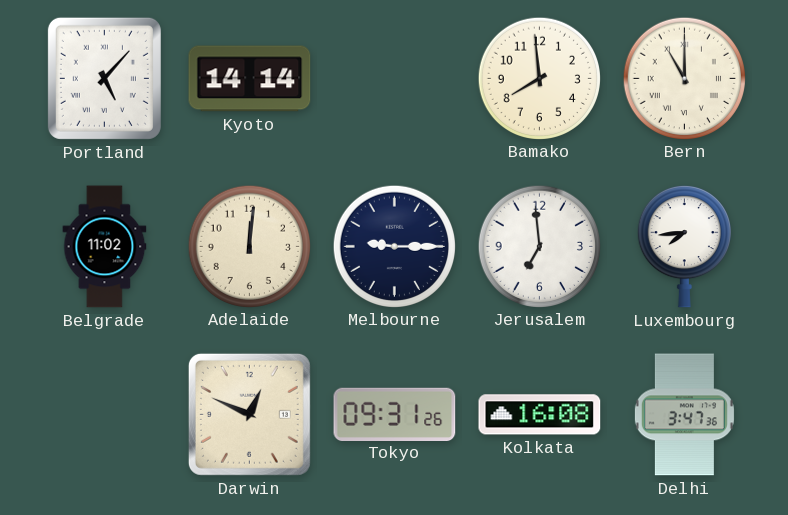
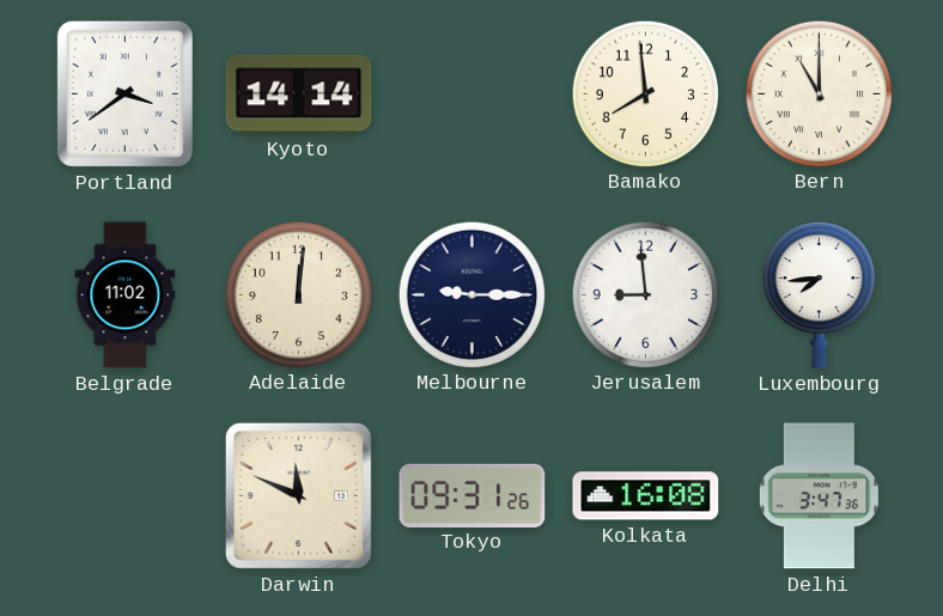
Portland: 5:07 -> 3:39 (124, 93)
Jerusalem: 6:59 -> 8:59 (645, 294)
Darwin: 12:49 -> 11:49 (298, 495)
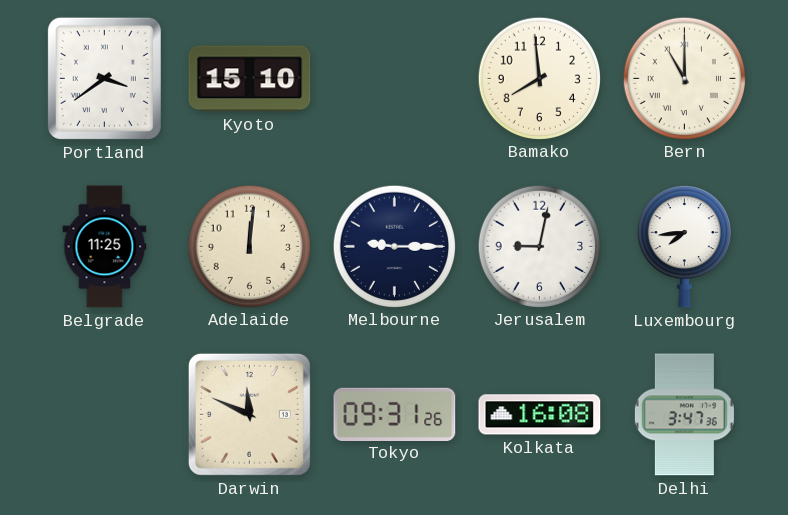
Kyoto: 14:14 -> 15:10 (250, 79)
Belgrade: 11:02 -> 11:25 (105, 247)
Jerusalem: 8:59 -> 9:02 (539, 246)
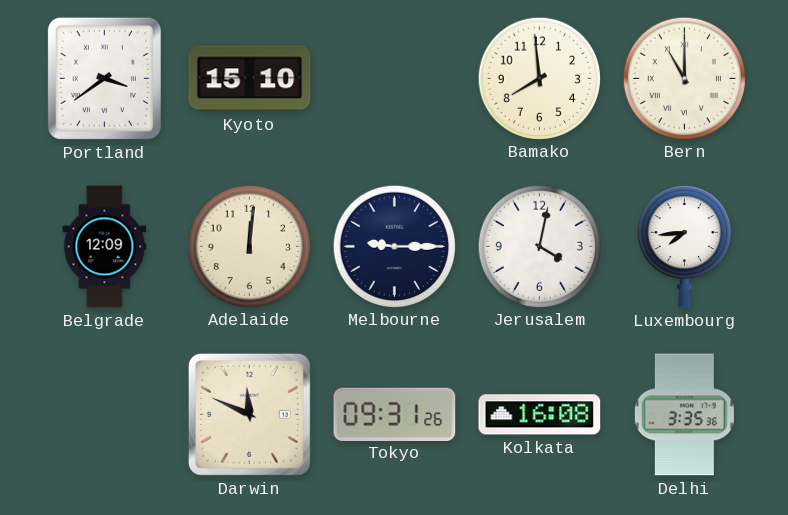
Belgrade: 11:25 -> 12:09 (105, 247)
Jerusalem: 9:02 -> 4:02 (539, 246)
Delhi: 3:47 -> 3:35 (684, 415)
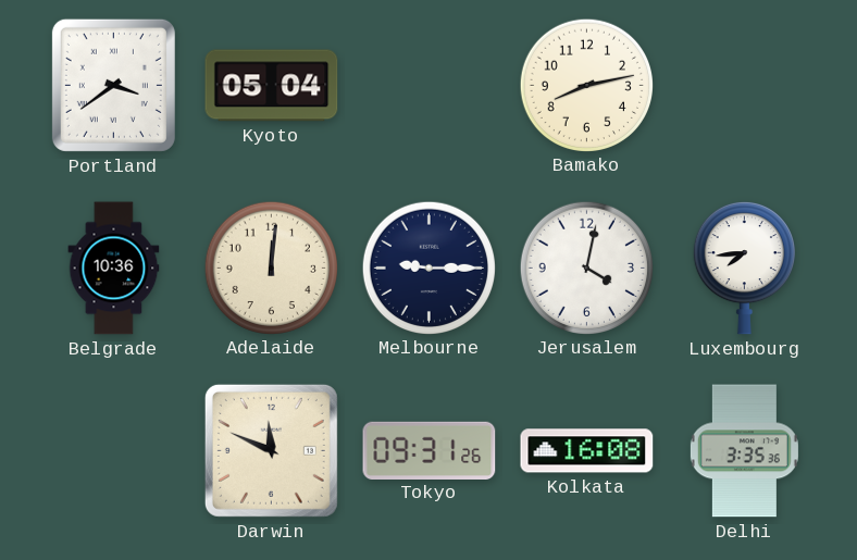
Kyoto: 15:10 -> 05:04 (272, 86)
Bamako: 7:59 -> 8:13 (586, 85)
Bern: 11:00 -> none (684, 78)
Belgrade: 12:09 -> 10:36 (114, 269)
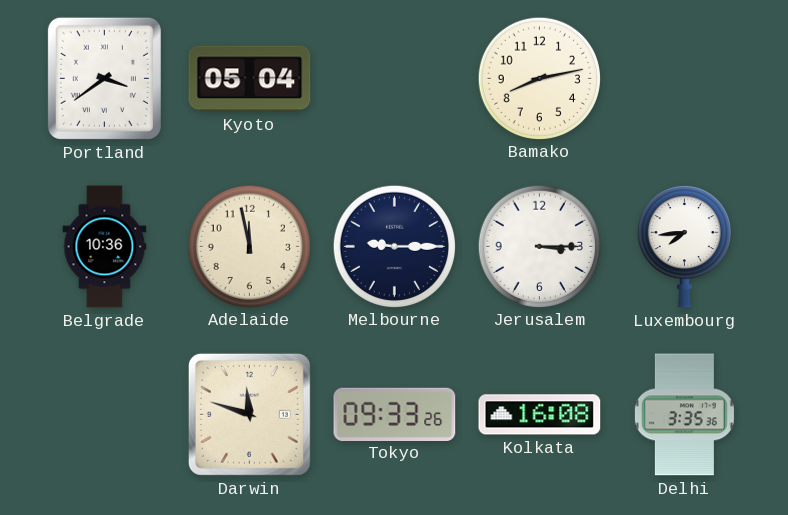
Adelaide: 12:01 -> 11:58 (249, 246)
Jerusalem: 4:02 -> 3:15 (539, 246)
Darwin: 11:49 -> 11:48 (249, 414)
Tokyo: 09:31 -> 09:33 (395, 414)
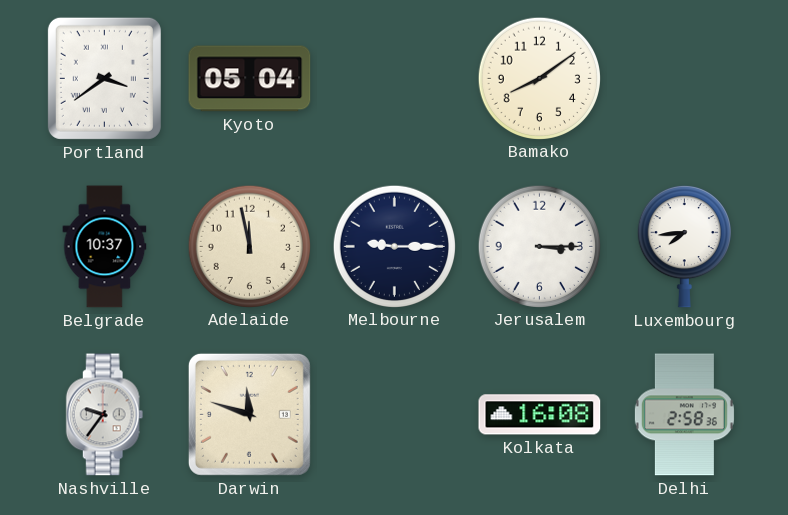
Bamako: 8:13 -> 8:09 (539, 78)
Belgrade: 10:36 -> 10:37 (105, 247)
Nashville: none -> 9:36 (105, 415)
Tokyo: 09:33 -> none (395, 414)
Delhi: 3:35 -> 2:58 (684, 415)
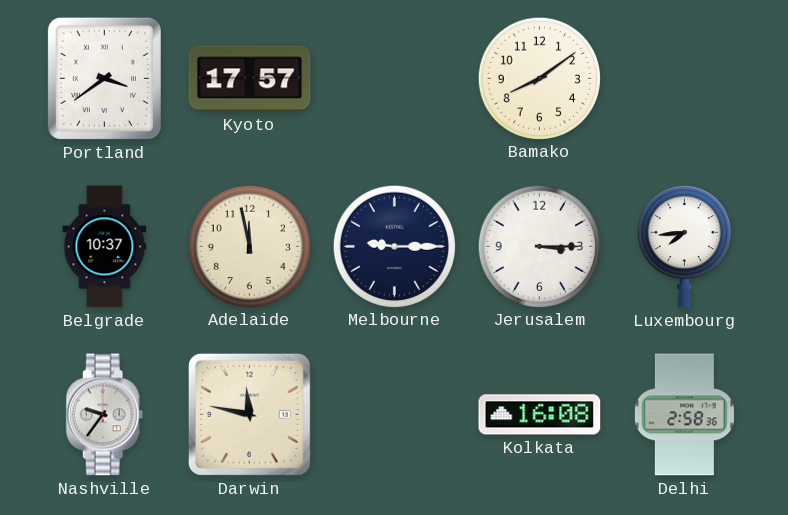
Kyoto: 05:04 -> 17:57 (250, 79)
Darwin: 11:48 -> 11:47 (249, 414)
